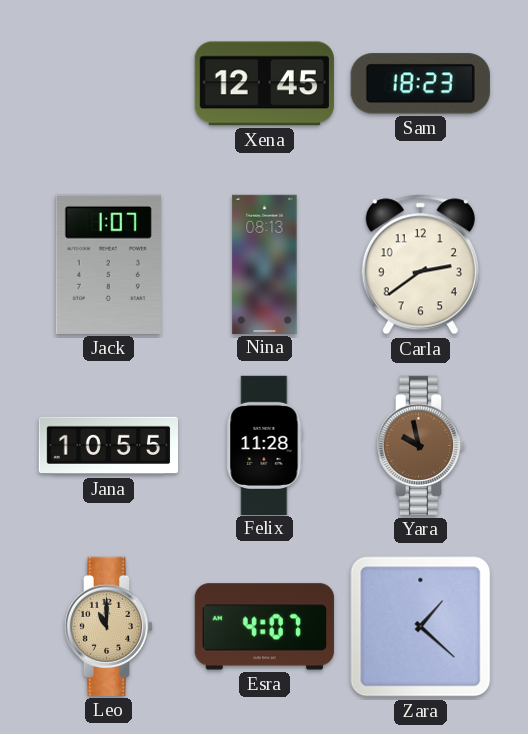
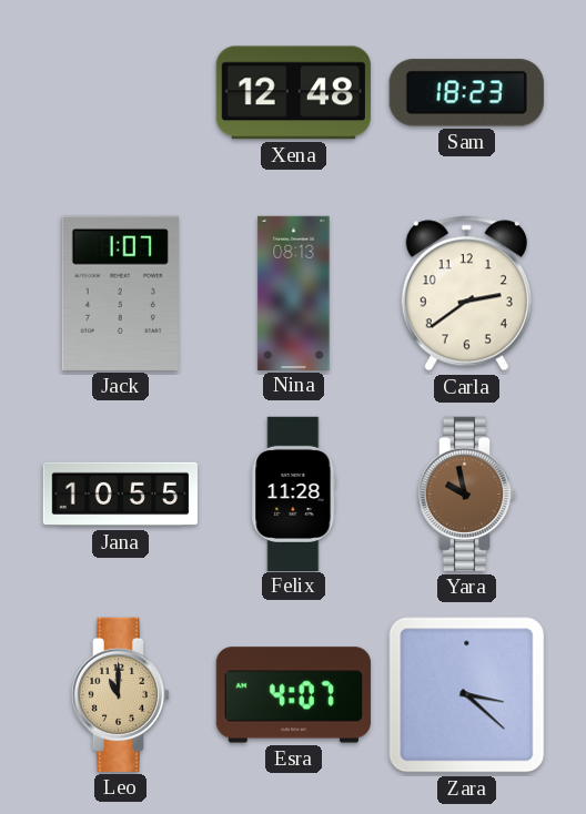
Xena: 12:45 -> 12:48 (293, 93)
Zara: 1:22 -> 3:22 (467, 695)
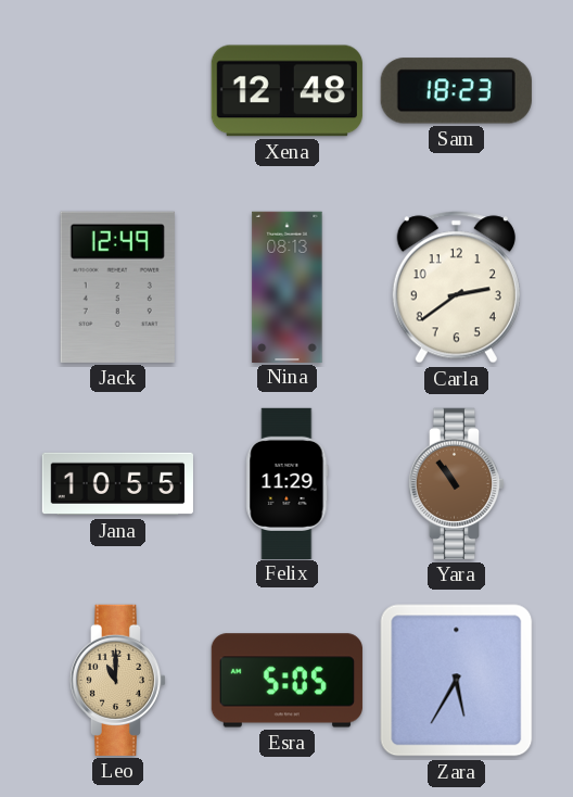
Jack: 1:07 -> 12:49 (117, 287)
Felix: 11:28 -> 11:29 (288, 483)
Yara: 9:58 -> 10:54 (457, 483)
Esra: 4:07 -> 5:05 (286, 681)
Zara: 3:22 -> 5:35 (457, 681)
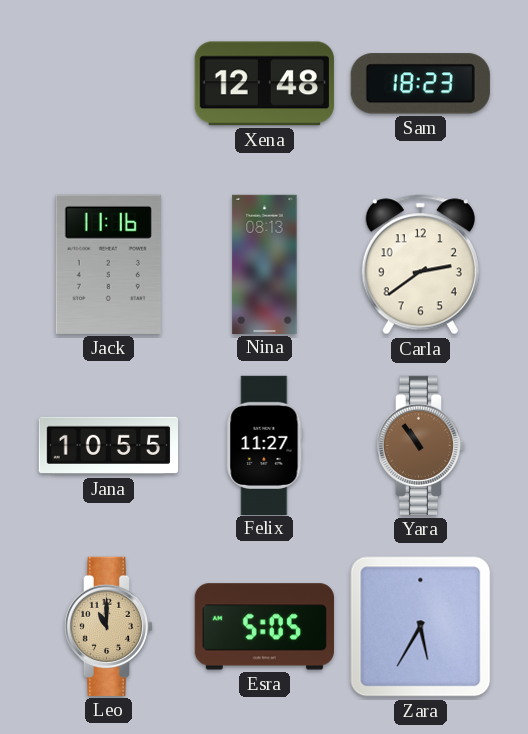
Jack: 12:49 -> 11:16 (108, 264)
Felix: 11:29 -> 11:27 (265, 445)
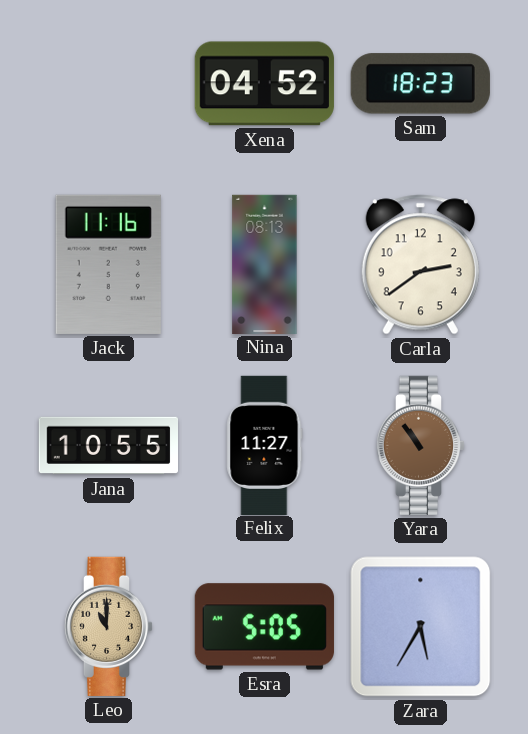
Xena: 12:48 -> 04:52 (264, 84)
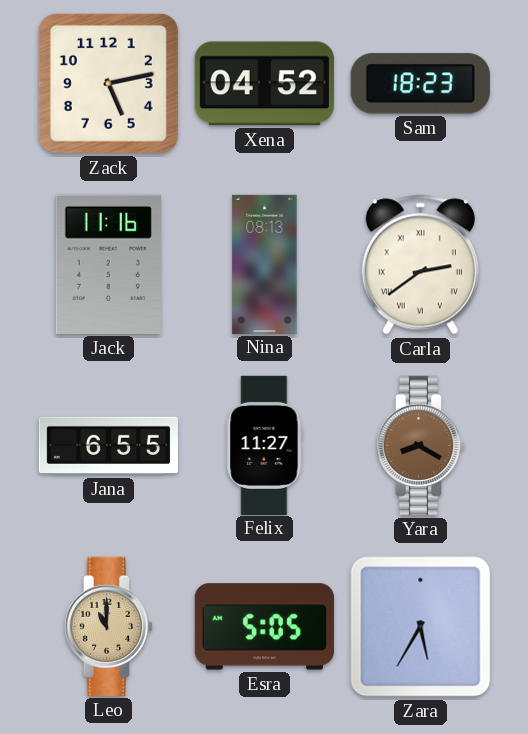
Zack: none -> 5:13 (108, 83)
Carla numerals: Arabic -> Roman (420, 265)
Jana: 10:55 -> 6:55 (108, 446)
Yara: 10:54 -> 8:20 (421, 445)
